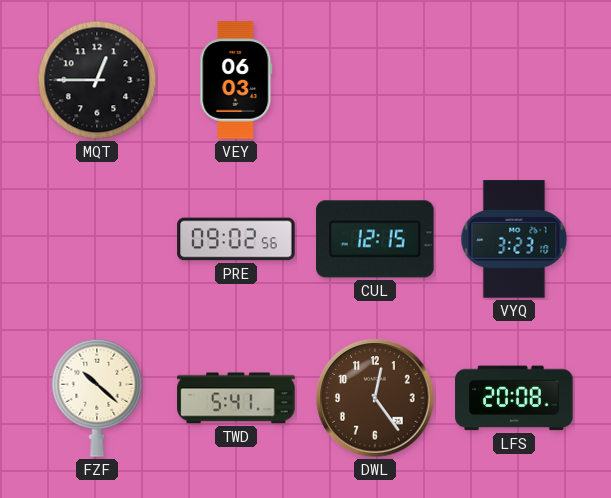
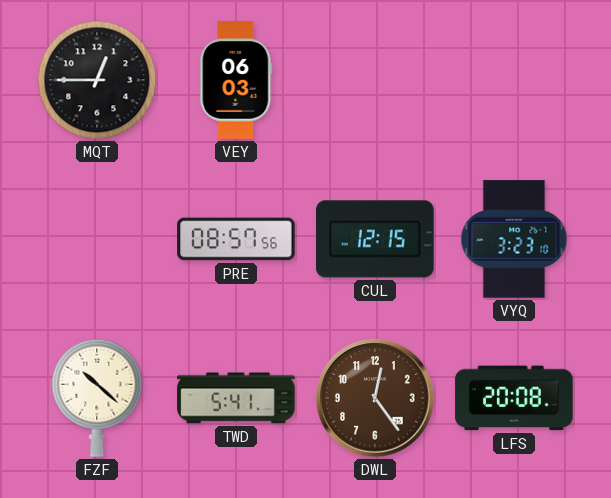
PRE: 09:02 -> 08:57 (236, 239)
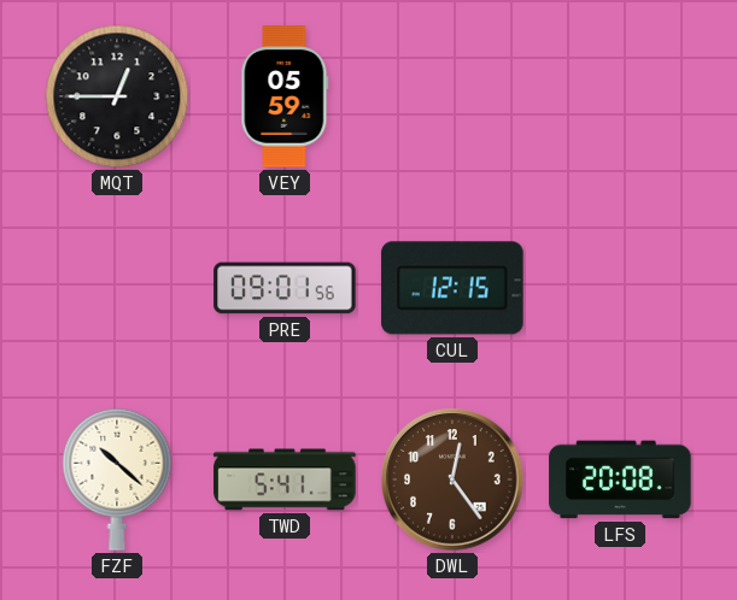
VEY: 06:03 -> 05:59 (285, 96)
PRE: 08:57 -> 09:01 (285, 288)
VYQ: 3:23 -> none (514, 239)
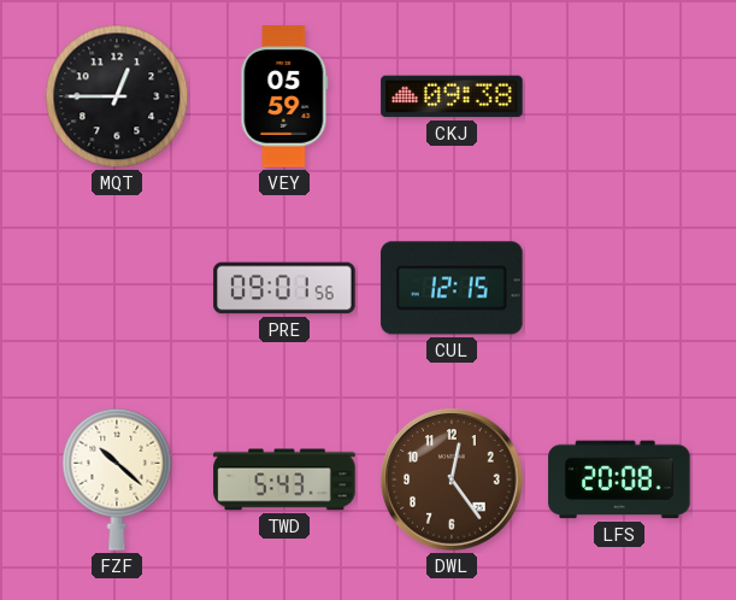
CKJ: none -> 09:38 (452, 96)
TWD: 5:41 -> 5:43 (284, 480)
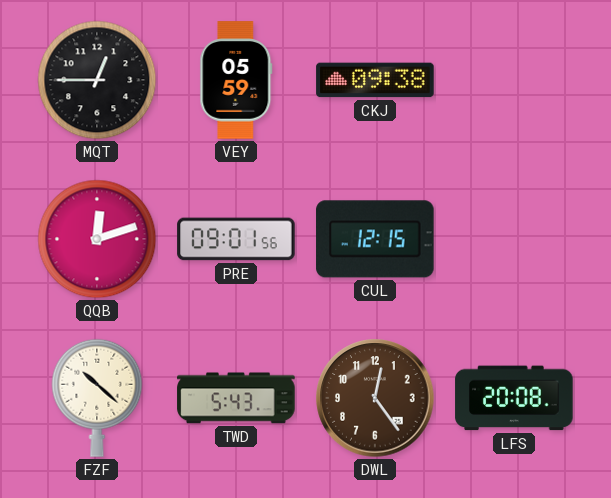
QQB: none -> 12:12 (97, 239)
